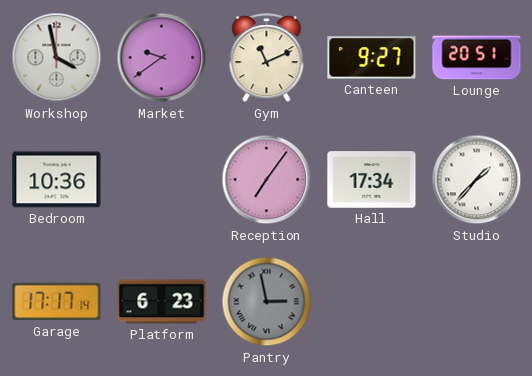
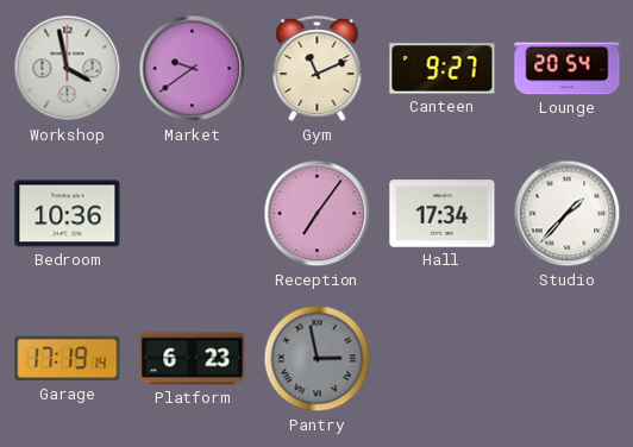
Lounge: 20:51 -> 20:54 (568, 69)
Garage: 17:17 -> 17:19 (68, 359)
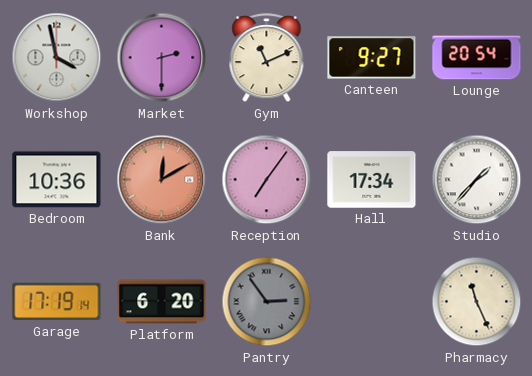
Market: 9:39 -> 2:30 (162, 58)
Bank: none -> 12:10 (162, 180)
Platform: 6:23 -> 6:20 (162, 302)
Pantry: 2:58 -> 2:54 (267, 302)
Pharmacy: none -> 11:26 (477, 302)
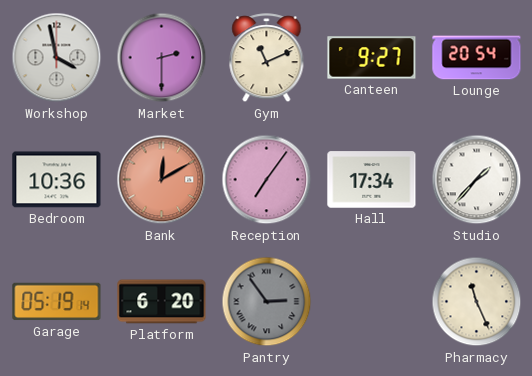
Garage: 17:19 -> 05:19 (57, 302)
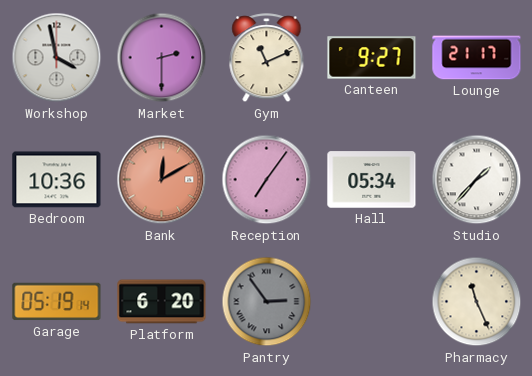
Lounge: 20:54 -> 21:17 (477, 58)
Hall: 17:34 -> 05:34 (372, 180)
